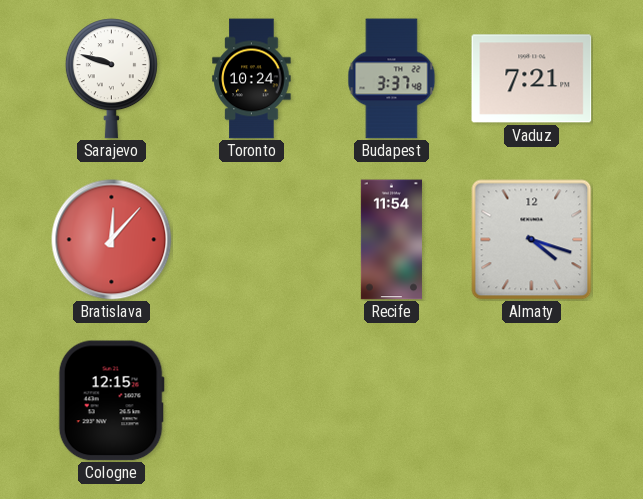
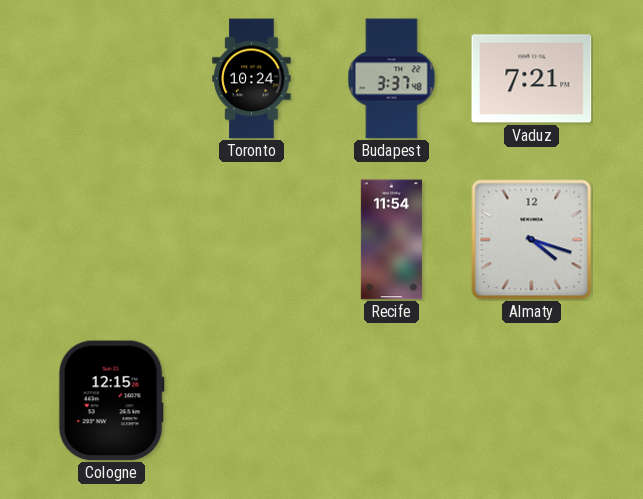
Sarajevo: 9:48 -> none (111, 79)
Bratislava: 12:07 -> none (112, 240)
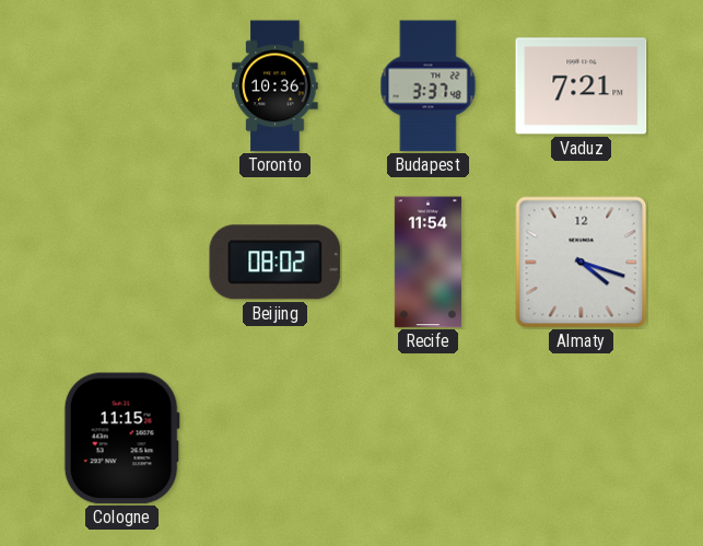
Toronto: 10:24 -> 10:36 (276, 86)
Beijing: none -> 08:02 (276, 263)
Cologne: 12:15 -> 11:15 (121, 439)
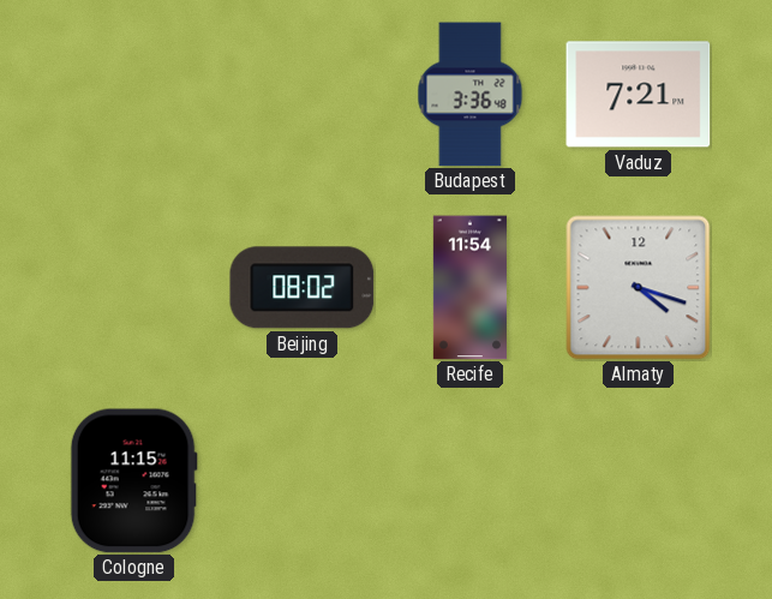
Toronto: 10:36 -> none (276, 86)
Budapest: 3:37 -> 3:36 (471, 95)
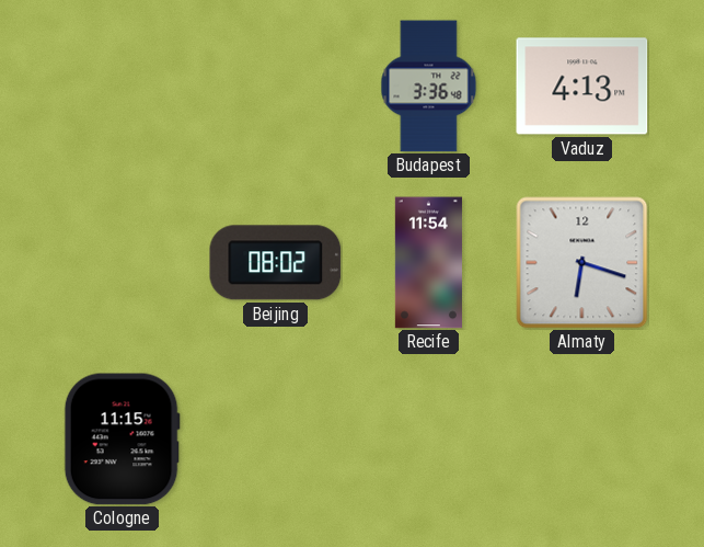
Vaduz: 7:21 -> 4:13 (582, 87)
Almaty: 4:18 -> 6:18 (582, 263)
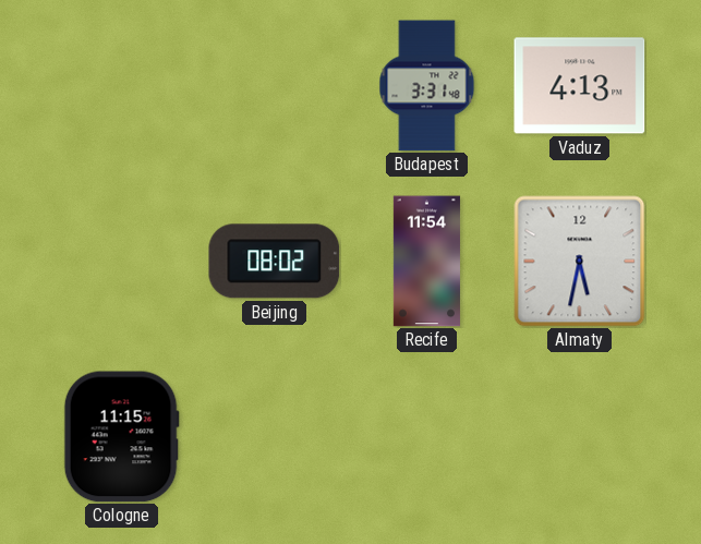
Budapest: 3:36 -> 3:31 (427, 86)
Almaty: 6:18 -> 5:32 (580, 262)
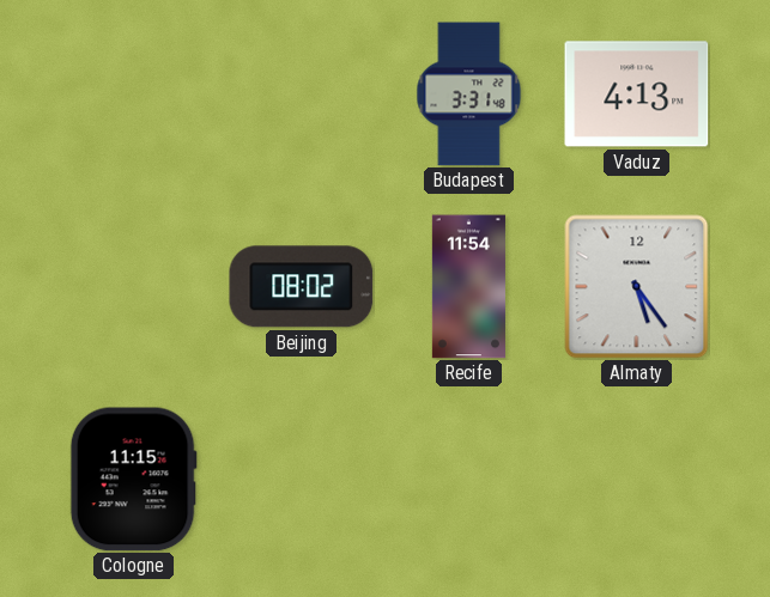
Almaty: 5:32 -> 5:24 (637, 287)
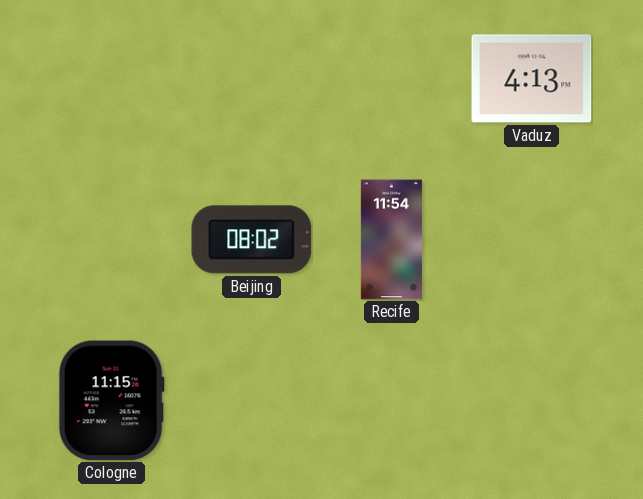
Budapest: 3:31 -> none (469, 95)
Almaty: 5:24 -> none (637, 287)
